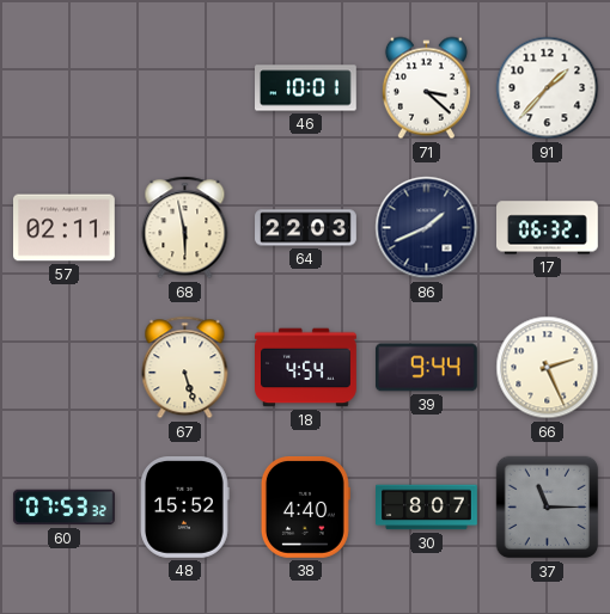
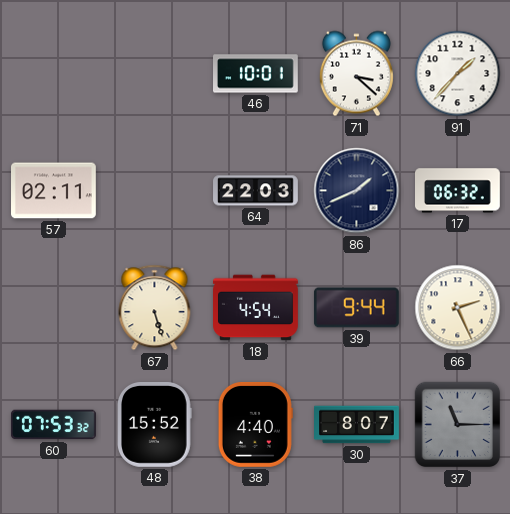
68: 5:58 -> none (185, 228)
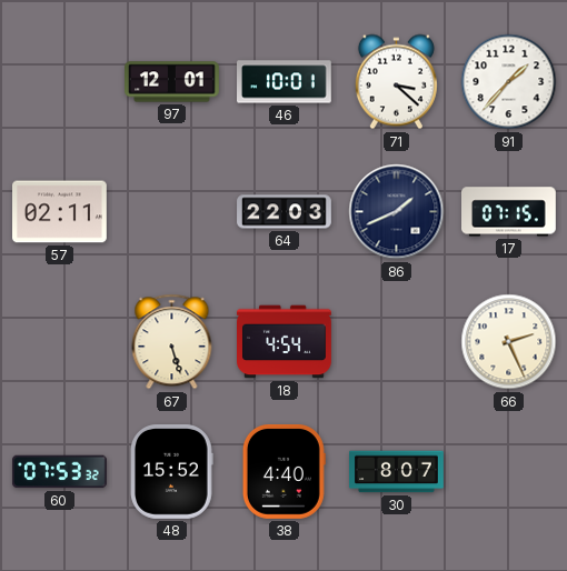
97: none -> 12:01 (172, 82)
17: 06:32 -> 07:15 (509, 212)
39: 9:44 -> none (357, 308)
37: 11:15 -> none (458, 425)
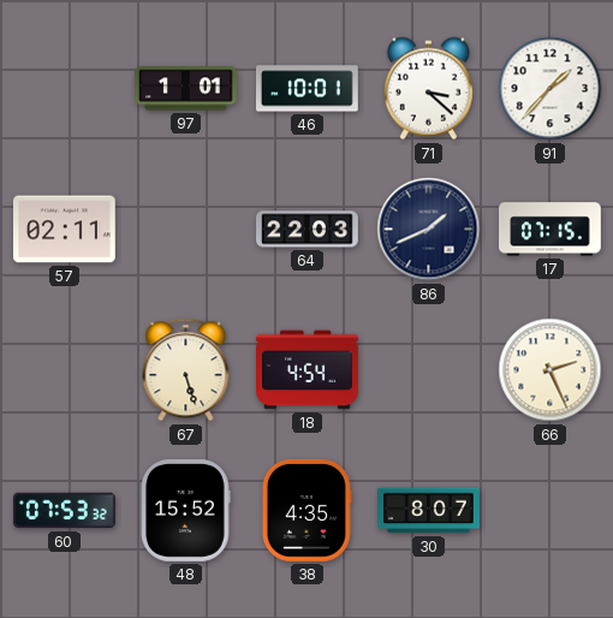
97: 12:01 -> 1:01 (186, 89)
38: 4:40 -> 4:35 (306, 511)
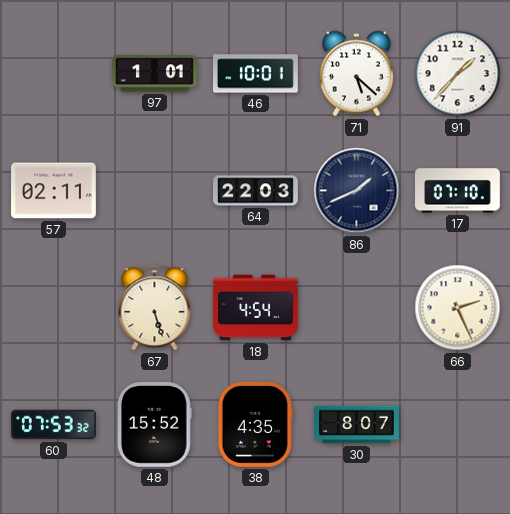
71: 3:22 -> 5:22 (356, 74)
17: 07:15 -> 07:10 (458, 191)
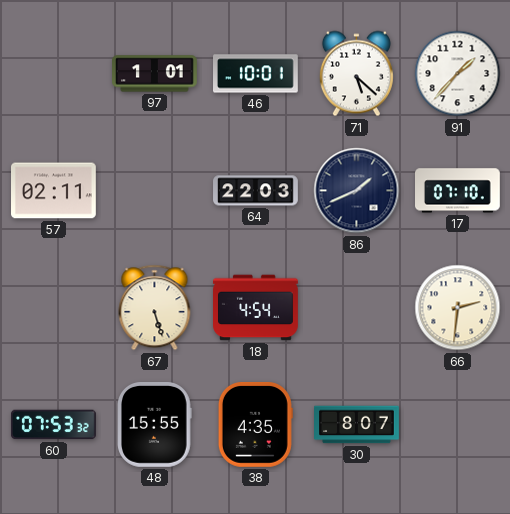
66: 2:26 -> 2:31 (458, 308)
48: 15:52 -> 15:55 (155, 425)
